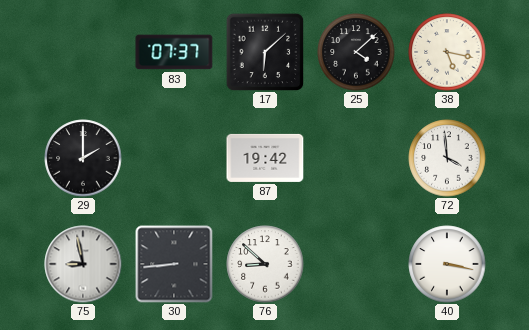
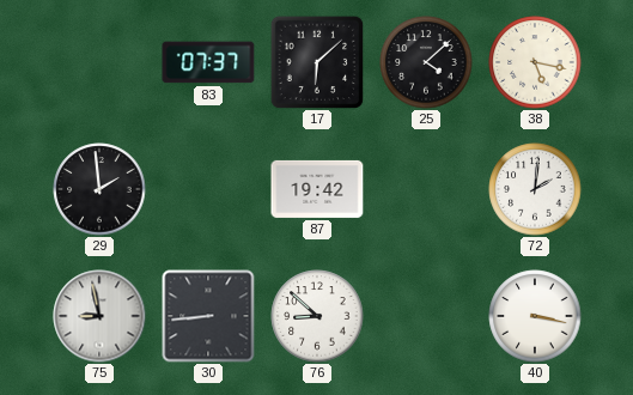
29: 2:00 -> 1:59 (99, 189)
72: 3:59 -> 2:01 (535, 189)
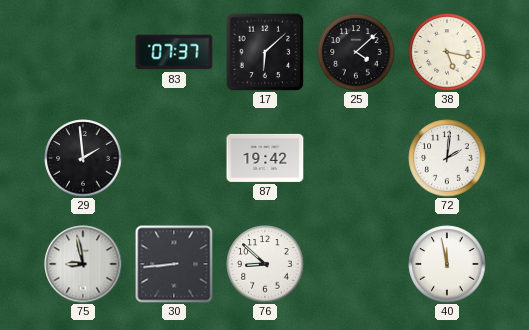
40: 3:17 -> 11:58 (447, 264)
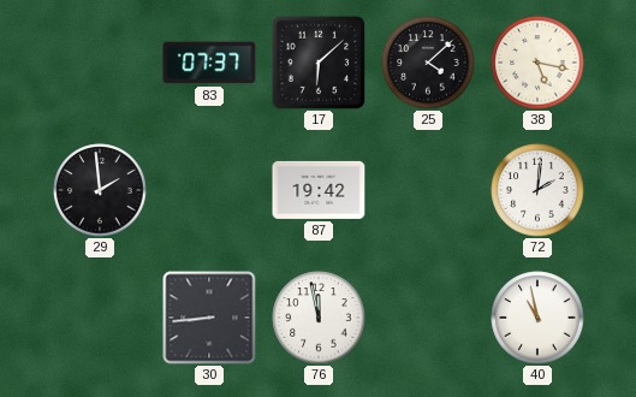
75: 8:58 -> none (83, 264)
76: 8:52 -> 11:58 (319, 318)
40: 11:58 -> 10:58 (537, 318)
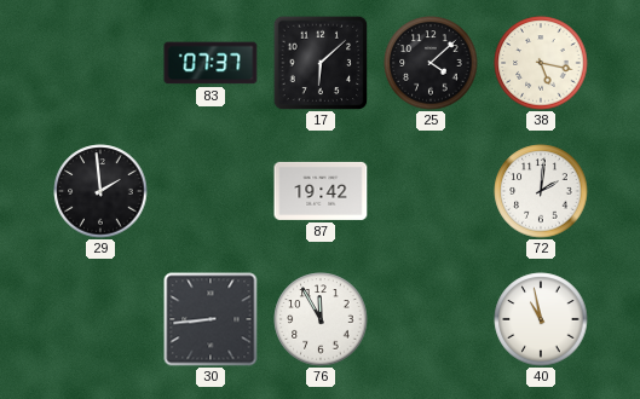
76: 11:58 -> 11:55 (321, 319)
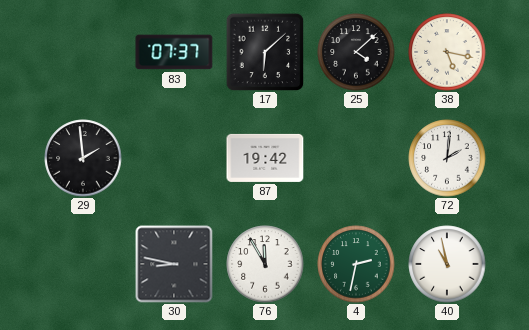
30: 8:44 -> 8:47 (174, 264)
4: none -> 2:32 (356, 264)
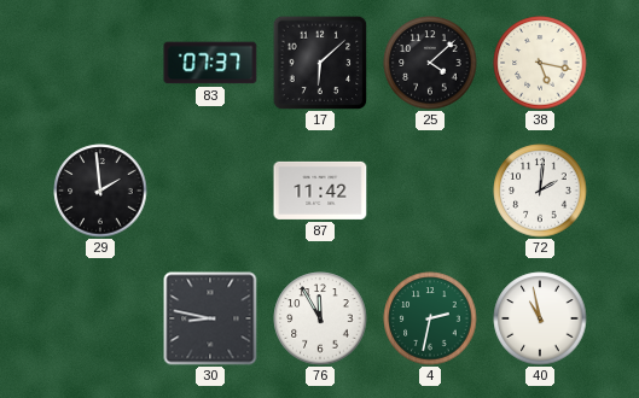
87: 19:42 -> 11:42 (320, 191)
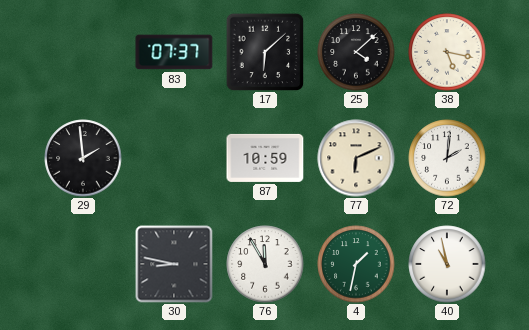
87: 11:42 -> 10:59 (265, 158)
77: none -> 6:11 (356, 158)
4: 2:32 -> 1:32 (356, 264)
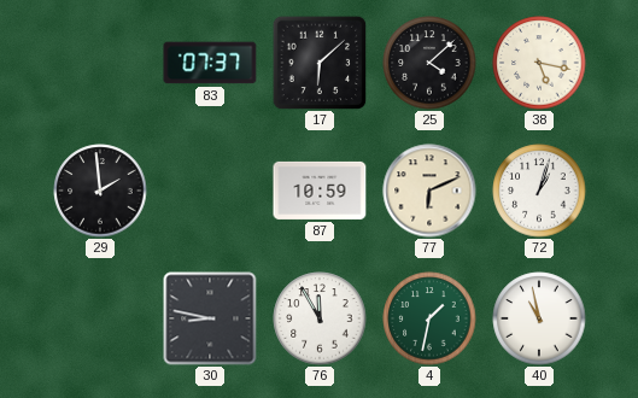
72: 2:01 -> 1:03 (539, 191)
